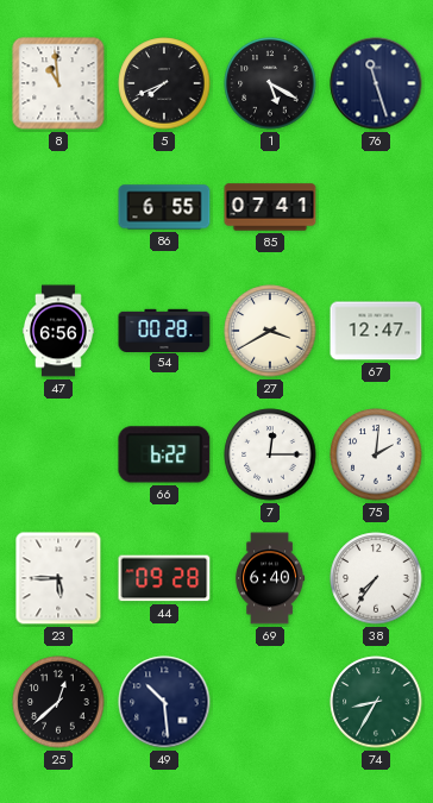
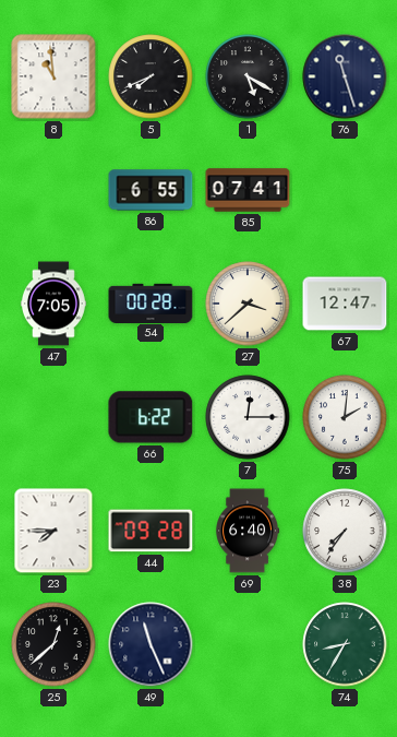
47: 6:56 -> 7:05 (53, 304)
27: 3:40 -> 3:38 (248, 304)
23: 5:45 -> 7:45 (53, 531)
49: 10:29 -> 11:26 (151, 644)
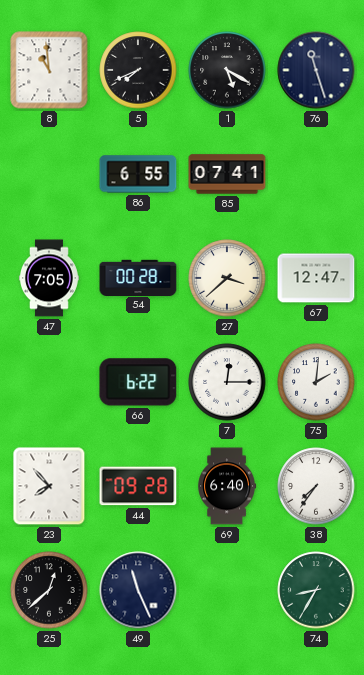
23: 7:45 -> 7:53 (49, 486)
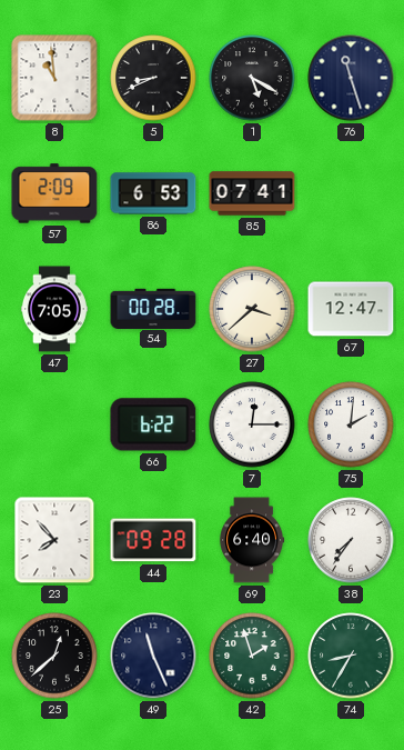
5: 7:41 -> 8:41 (153, 78)
57: none -> 2:09 (54, 193)
86: 6:55 -> 6:53 (153, 193)
42: none -> 1:57 (252, 656)
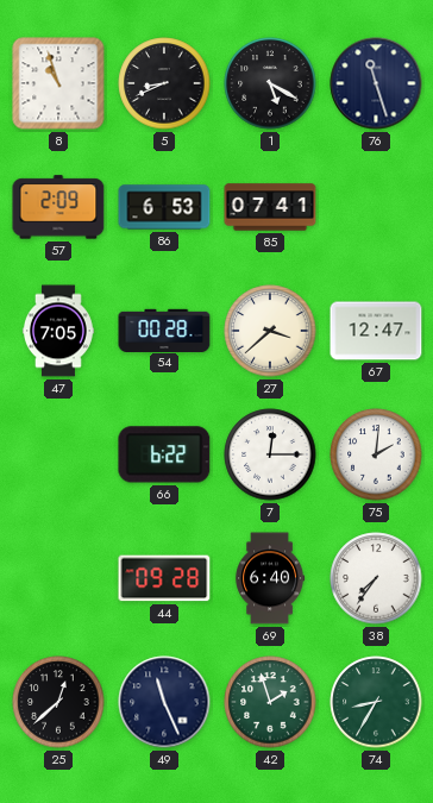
8: 10:59 -> 10:57 (58, 83)
23: 7:53 -> none (54, 540)
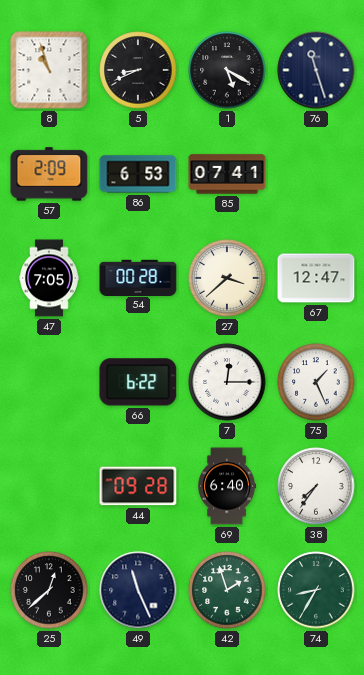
75: 2:01 -> 1:26 (316, 382)
